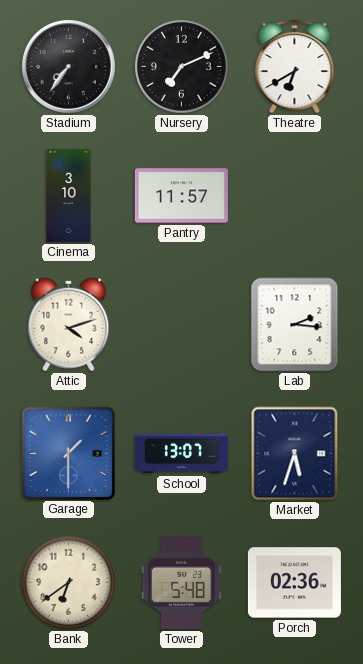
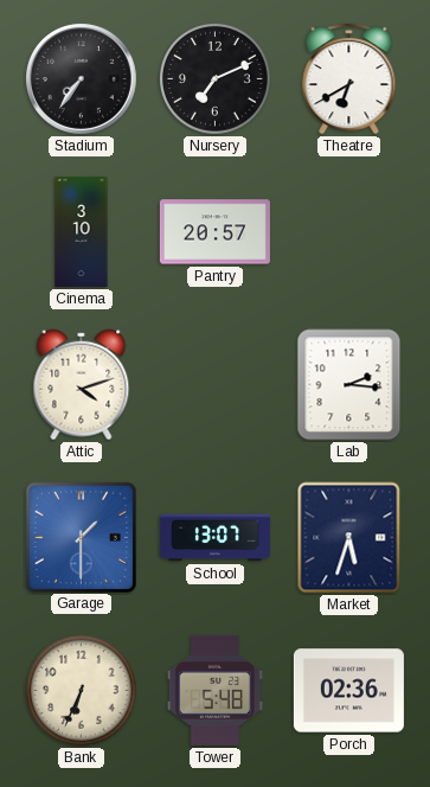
Pantry: 11:57 -> 20:57 (214, 232)
Bank: 6:39 -> 6:34 (82, 691)
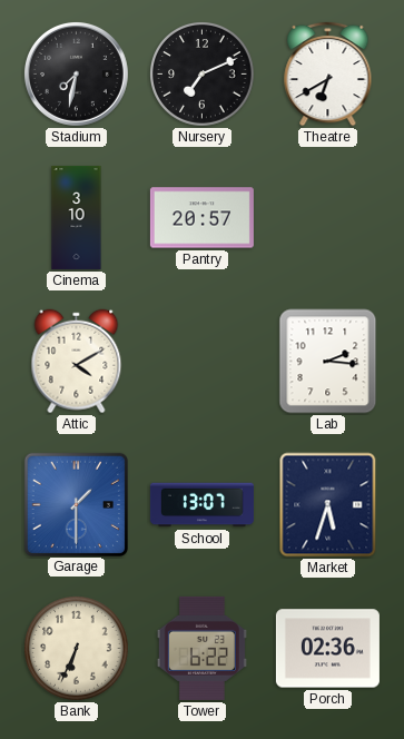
Stadium: 7:36 -> 7:32 (76, 73)
Attic: 4:12 -> 4:10 (77, 362)
Tower: 5:48 -> 6:22 (201, 648)
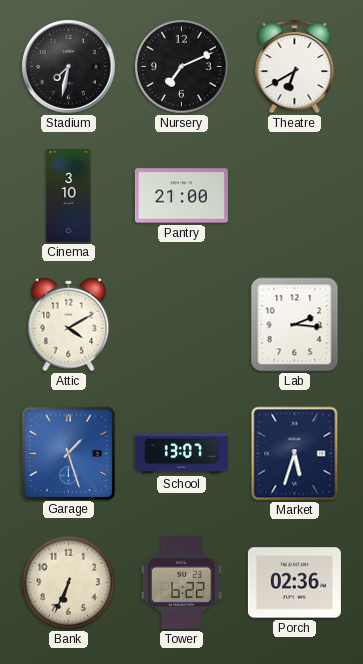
Pantry: 20:57 -> 21:00 (181, 196)
Garage: 1:30 -> 1:27 (68, 453)
